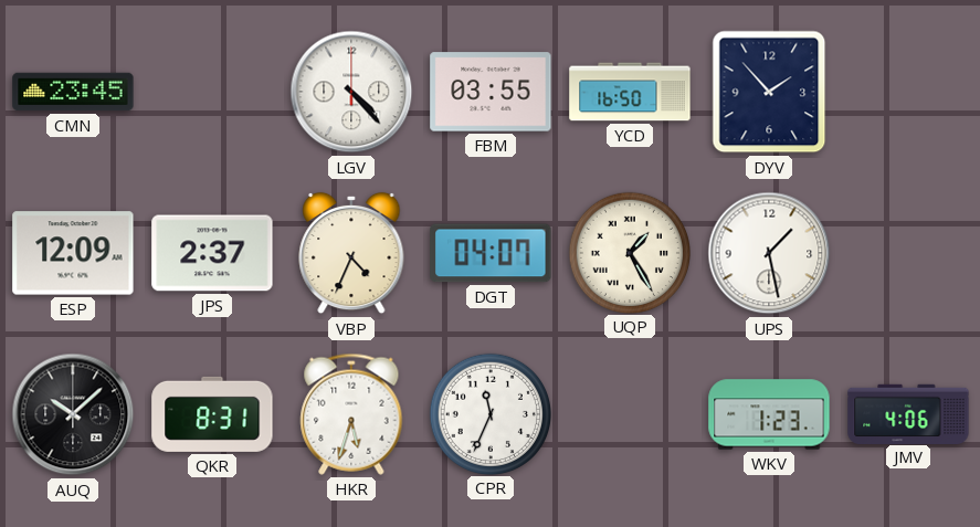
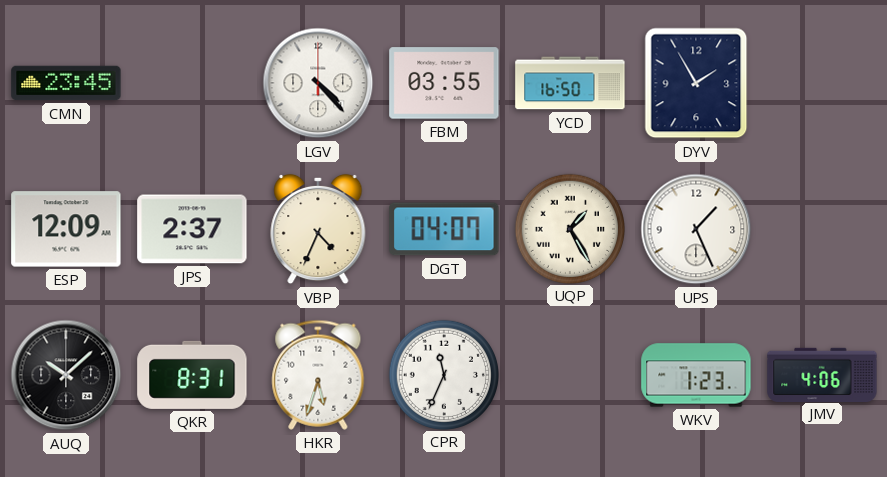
DYV: 1:53 -> 1:55 (696, 83)
UPS: 1:28 -> 1:26 (696, 229)
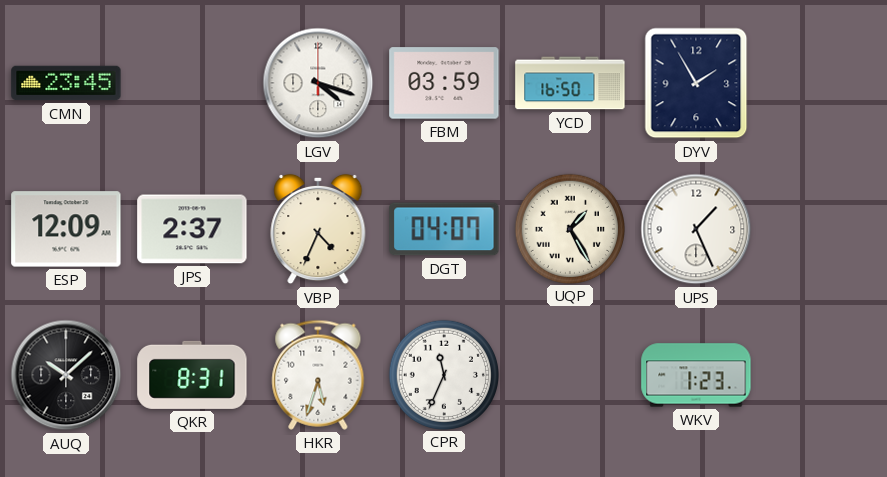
LGV: 4:23 -> 4:18 (318, 83)
FBM: 03:55 -> 03:59 (444, 83)
JMV: 4:06 -> none (822, 374)
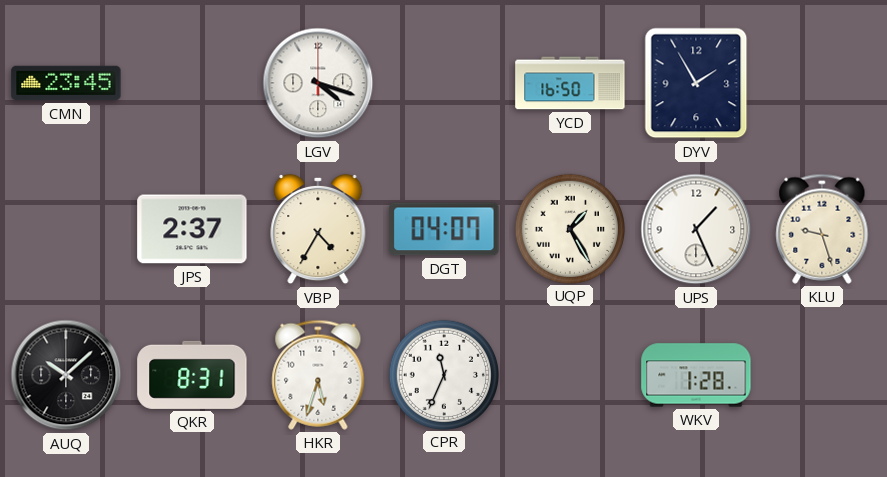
FBM: 03:59 -> none (444, 83)
ESP: 12:09 -> none (66, 229)
VBP: 4:34 -> 4:35 (318, 229)
KLU: none -> 9:27 (822, 229)
WKV: 1:23 -> 1:28 (696, 375)
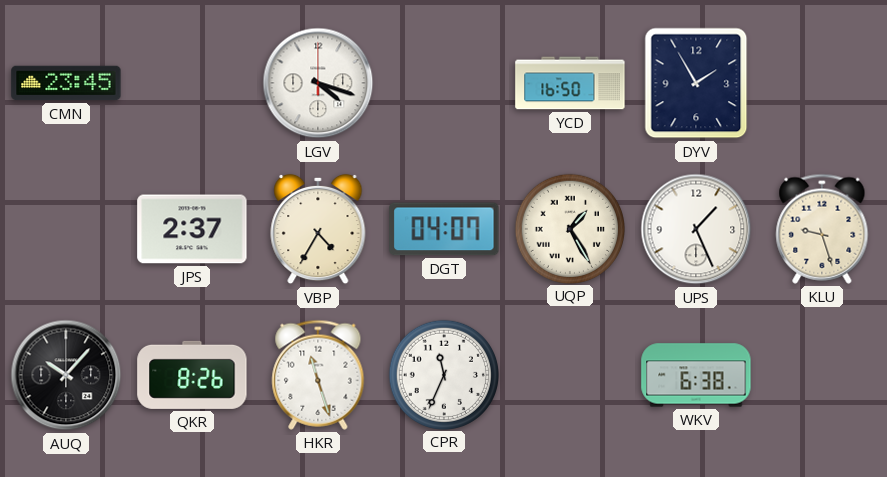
AUQ: 10:08 -> 10:07 (66, 375)
QKR: 8:31 -> 8:26 (192, 375)
HKR: 5:33 -> 11:27 (318, 375)
WKV: 1:28 -> 6:38 (696, 375)
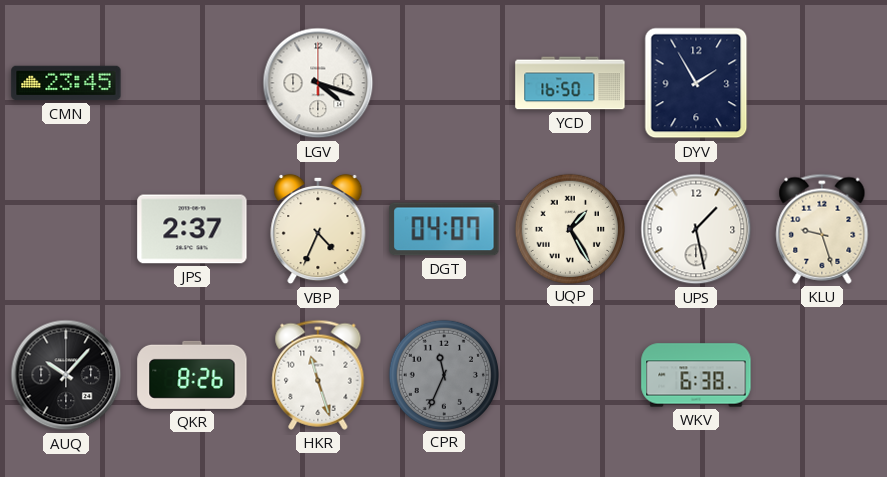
VBP: 4:35 -> 4:34 (318, 229)
UPS: 1:26 -> 1:28 (696, 229)
CPR dial: white -> grey (443, 374)
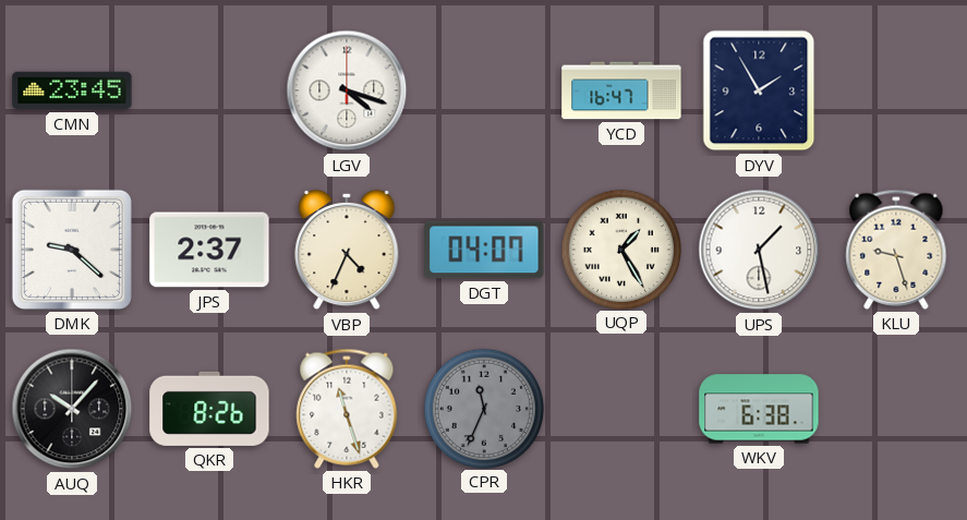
YCD: 16:50 -> 16:47 (621, 90)
DMK: none -> 9:22 (72, 250)
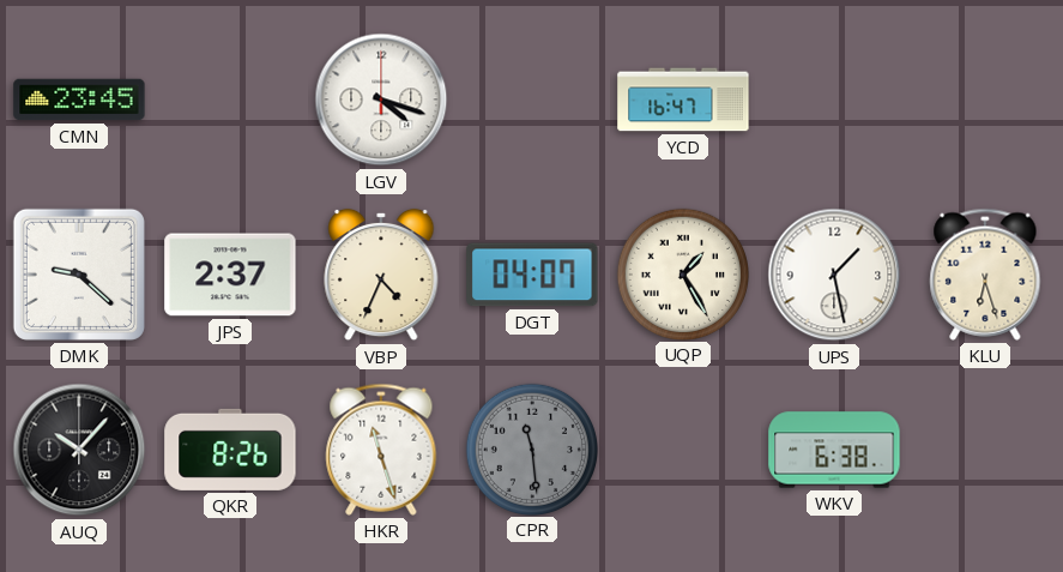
DYV: 1:55 -> none (759, 90)
KLU: 9:27 -> 6:27 (985, 275)
CPR: 11:34 -> 11:29 (531, 448)
